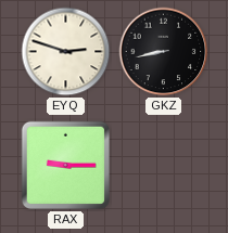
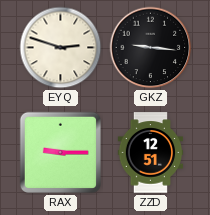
GKZ: 8:43 -> 9:16 (151, 48)
ZZD: none -> 12:51 (151, 153)
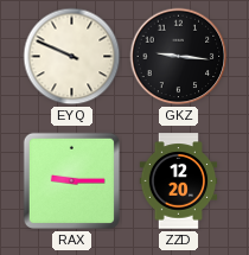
EYQ: 2:48 -> 9:49 (72, 57)
ZZD: 12:51 -> 12:20 (179, 181)
